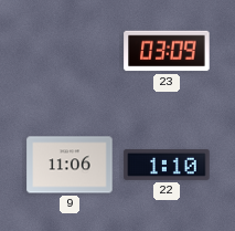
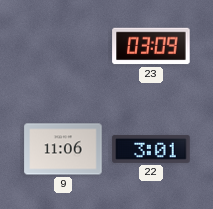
22: 1:10 -> 3:01 (151, 150)
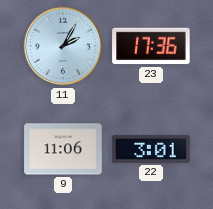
11: none -> 2:05 (63, 46)
23: 03:09 -> 17:36 (151, 46)
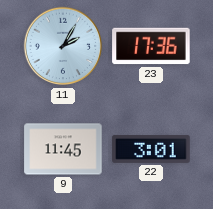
9: 11:06 -> 11:45 (63, 149)
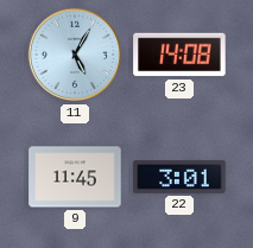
11: 2:05 -> 5:05 (75, 55)
23: 17:36 -> 14:08 (179, 55)
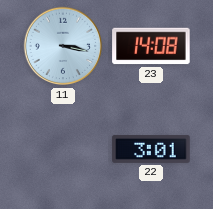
11: 5:05 -> 3:17 (63, 46)
9: 11:45 -> none (75, 177)
